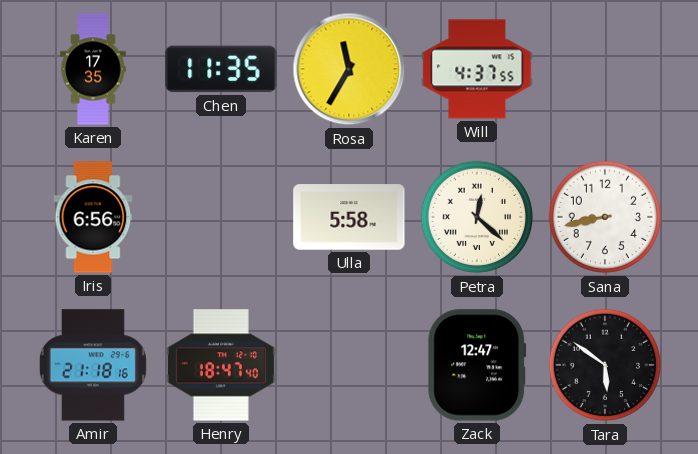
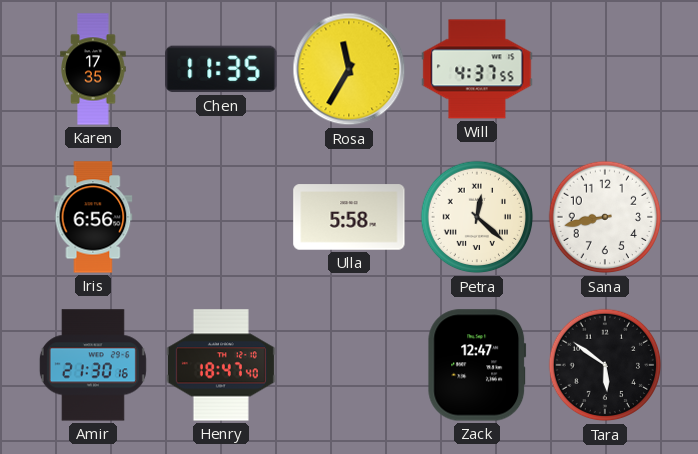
Amir: 21:18 -> 21:30 (93, 365)
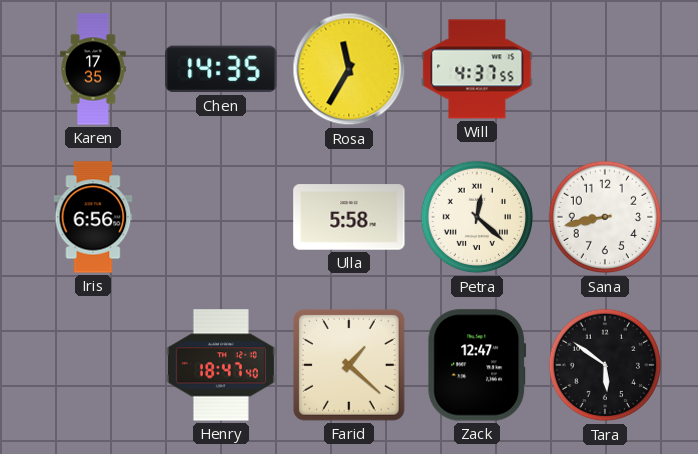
Chen: 11:35 -> 14:35 (221, 69)
Amir: 21:30 -> none (93, 365)
Farid: none -> 1:22 (349, 365)
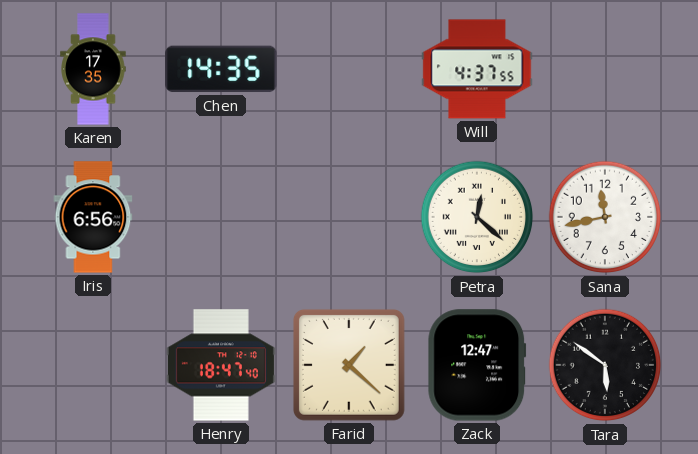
Rosa: 11:35 -> none (349, 69)
Ulla: 5:58 -> none (349, 217)
Sana: 8:43 -> 11:43 (605, 217)
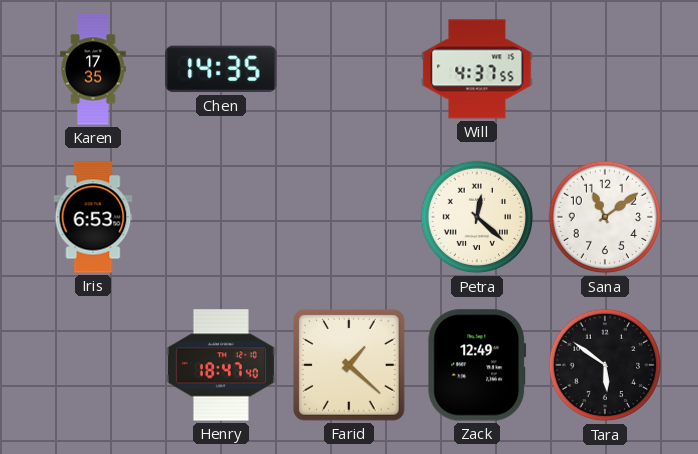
Iris: 6:56 -> 6:53 (93, 217)
Sana: 11:43 -> 11:09 (605, 217)
Zack: 12:47 -> 12:49 (477, 365)
